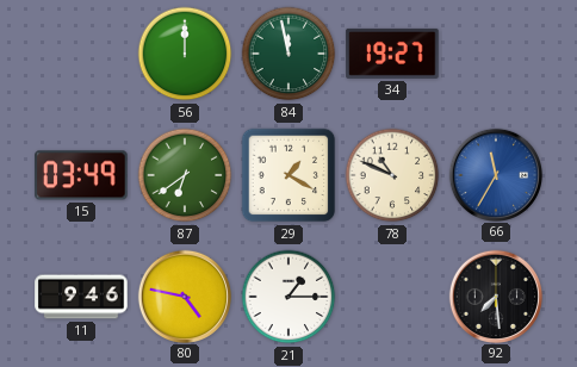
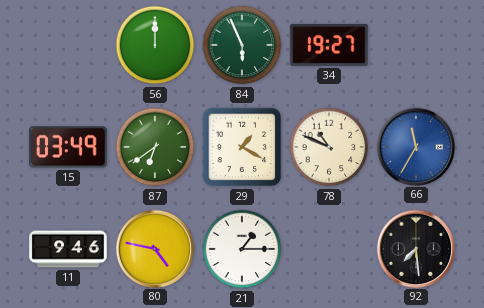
84: 11:58 -> 5:56 (242, 45)
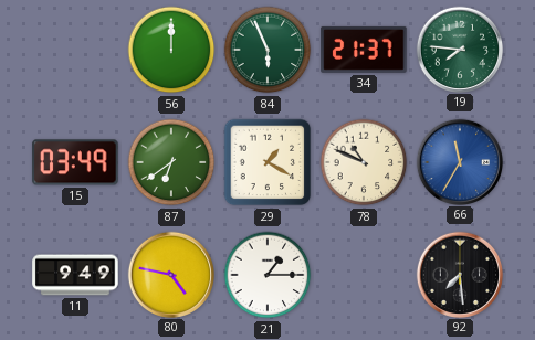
34: 19:27 -> 21:37 (364, 50)
19: none -> 7:46 (459, 49)
11: 9:46 -> 9:49 (75, 275)
